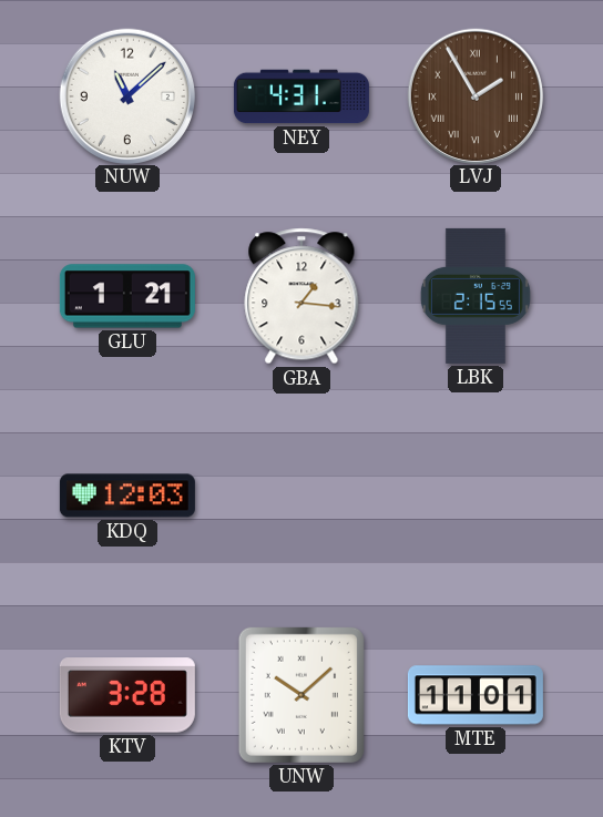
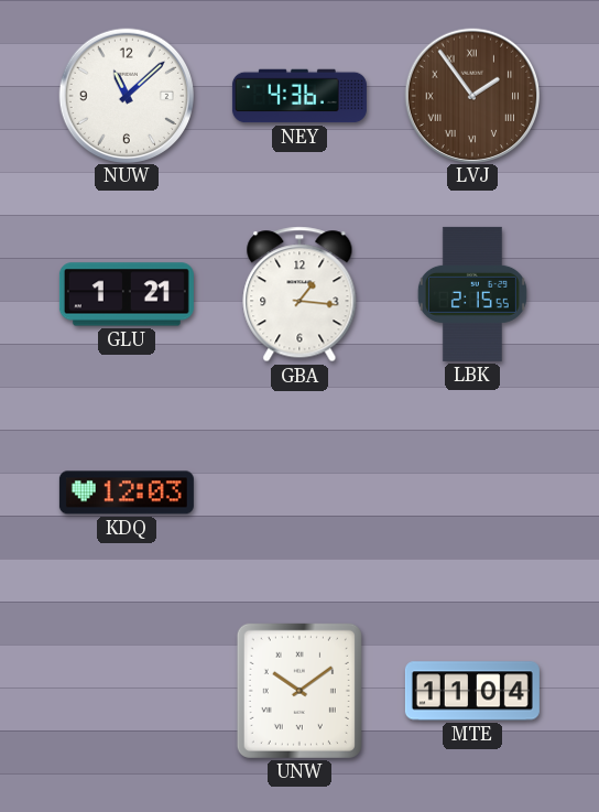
NEY: 4:31 -> 4:36 (299, 96)
LVJ: 1:55 -> 1:54 (472, 95)
KTV: 3:28 -> none (127, 695)
UNW: 10:08 -> 10:09 (299, 691)
MTE: 11:01 -> 11:04 (472, 691)
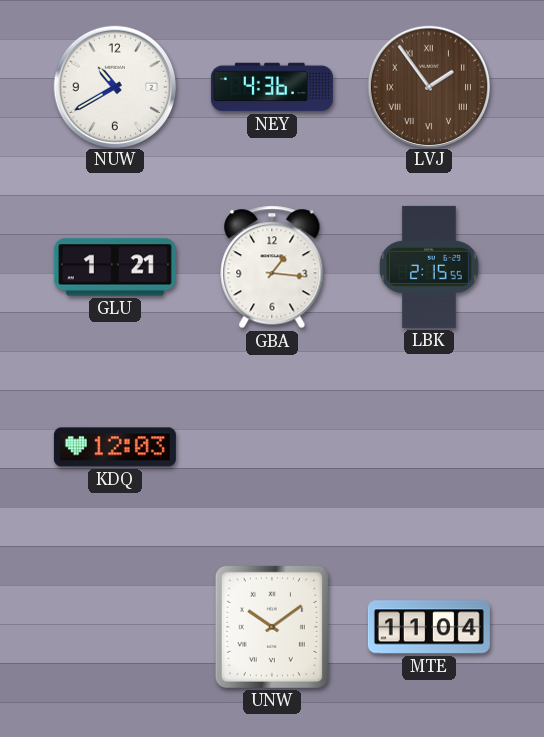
NUW: 11:08 -> 10:40 (115, 86)
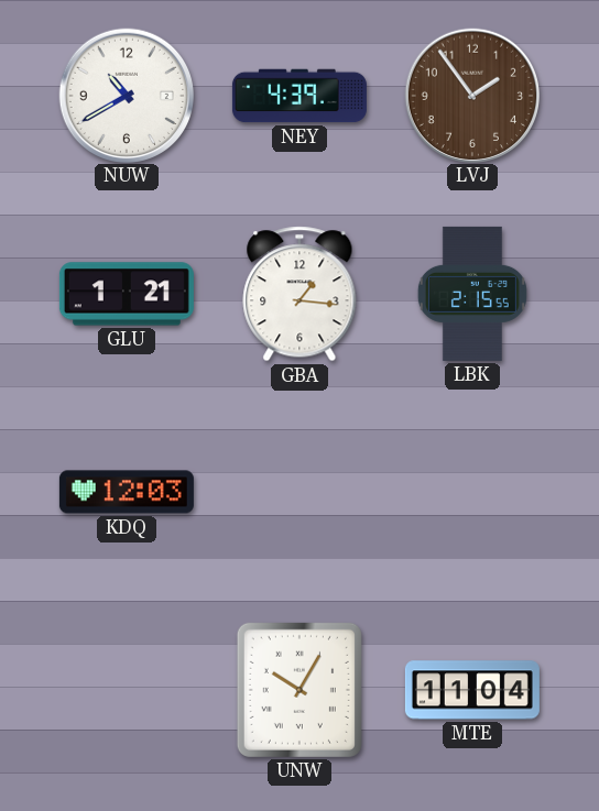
NEY: 4:36 -> 4:39 (299, 96)
LVJ numerals: Roman -> Arabic (472, 95)
UNW: 10:09 -> 10:05 (299, 690)
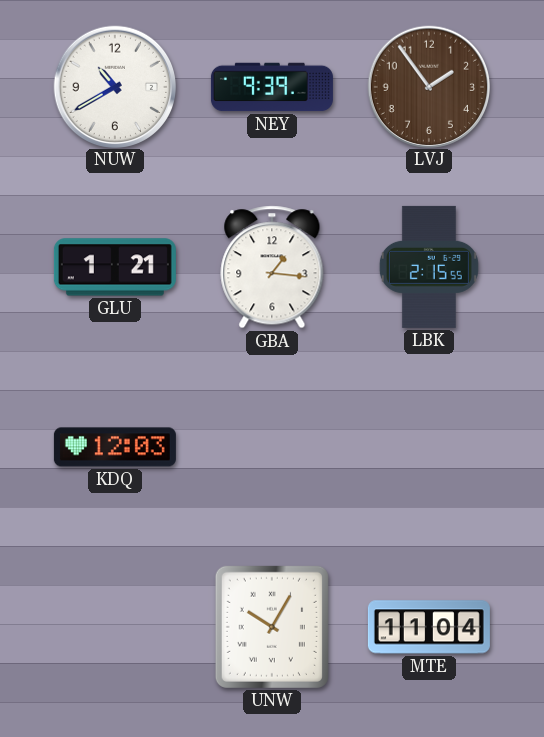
NEY: 4:39 -> 9:39 (272, 87)
